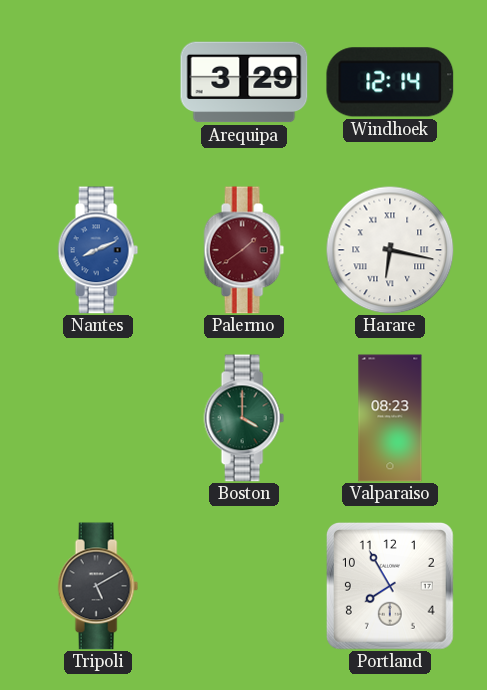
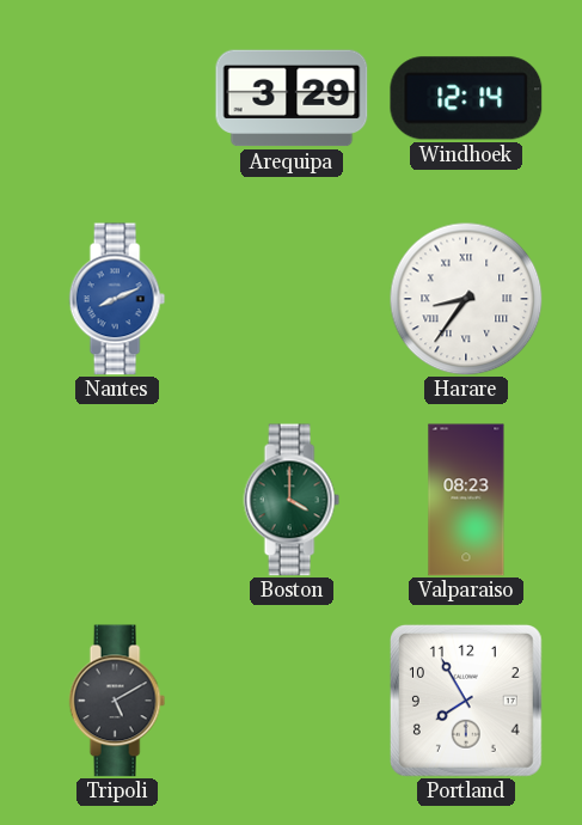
Palermo: 1:39 -> none (244, 250)
Harare: 6:17 -> 8:36 (466, 299)
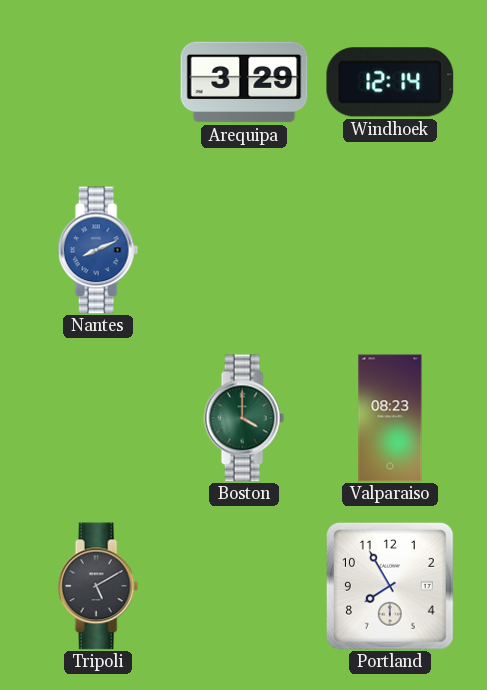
Harare: 8:36 -> none (466, 299)
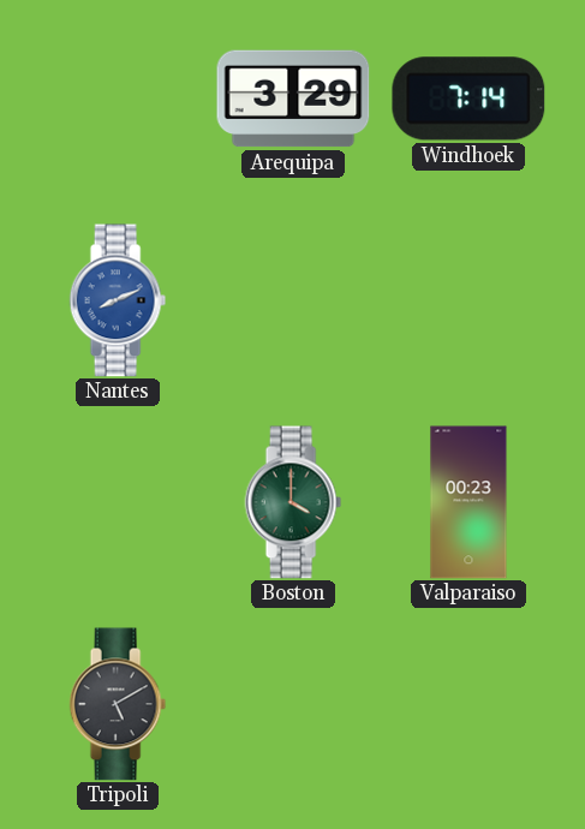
Windhoek: 12:14 -> 7:14 (468, 99)
Valparaiso: 08:23 -> 00:23 (468, 502)
Portland: 7:55 -> none (390, 586)
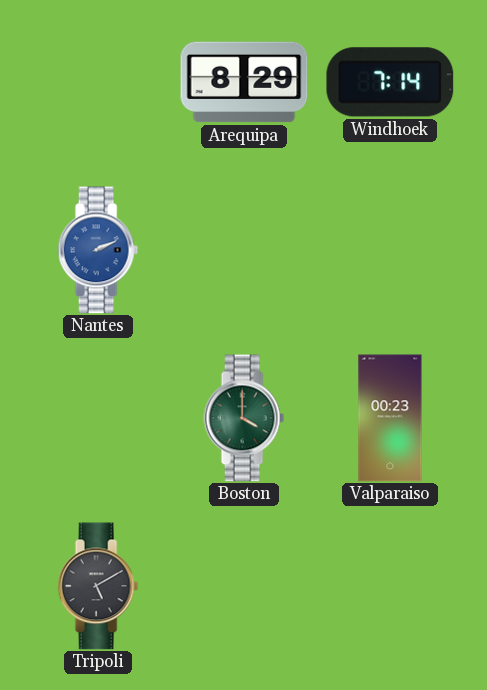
Arequipa: 3:29 -> 8:29 (244, 82)
Nantes: 8:11 -> 2:11 (98, 250)
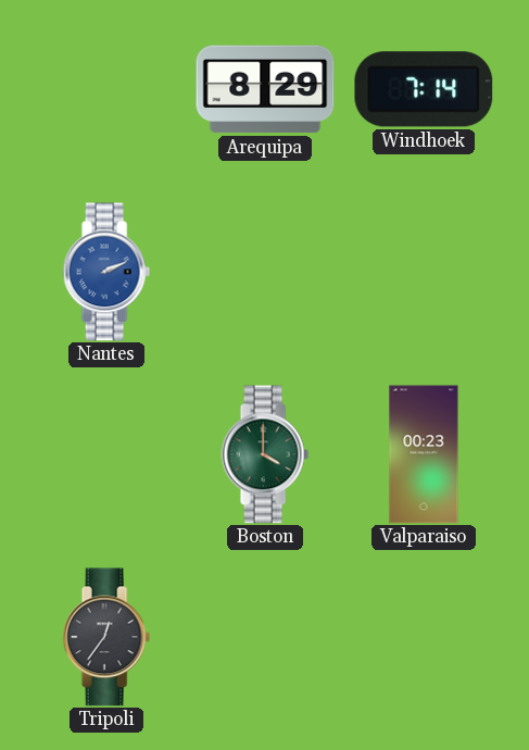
Tripoli: 5:10 -> 12:36 (106, 637)
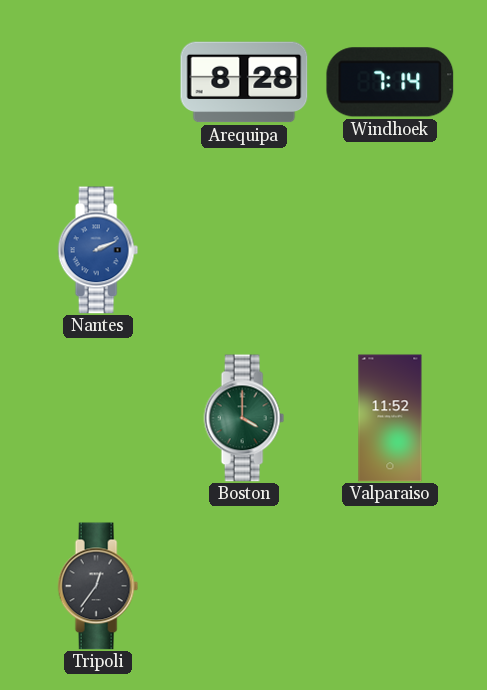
Arequipa: 8:29 -> 8:28 (244, 82)
Valparaiso: 00:23 -> 11:52 (390, 418)
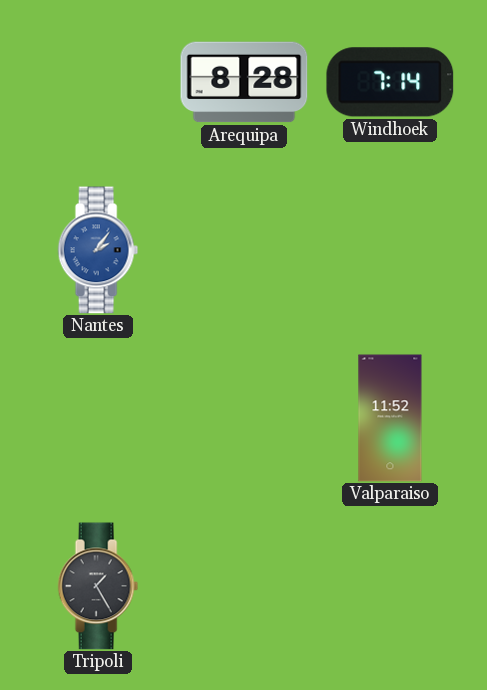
Nantes: 2:11 -> 2:06 (98, 250)
Boston: 4:00 -> none (244, 418)
Tripoli: 12:36 -> 1:25 (98, 586)
